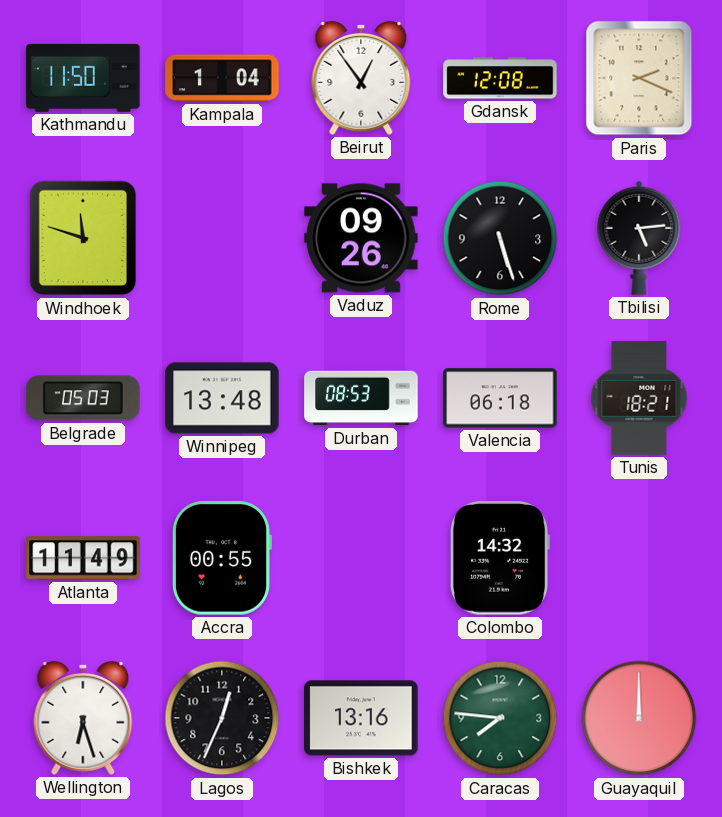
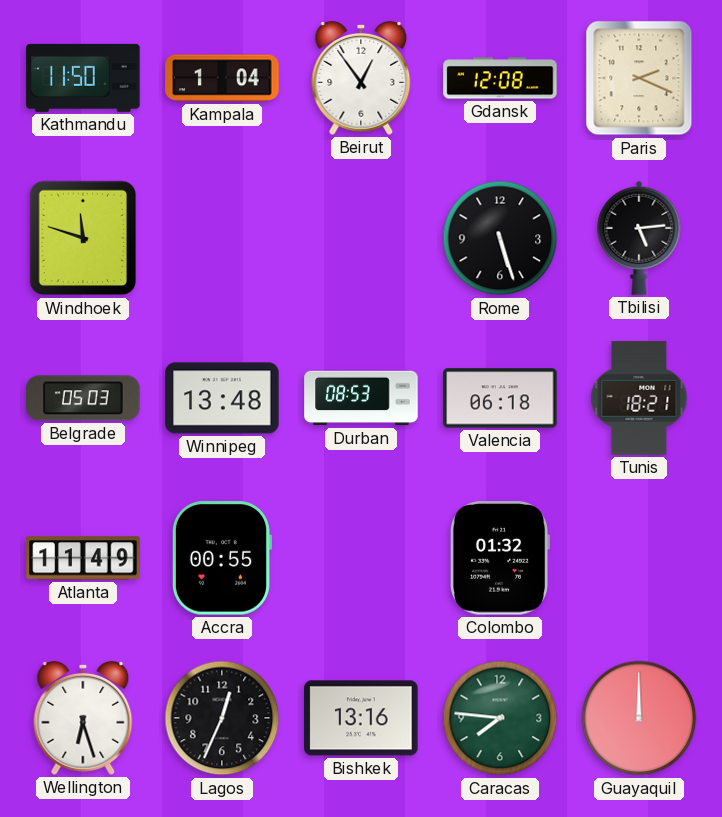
Vaduz: 09:26 -> none (361, 238)
Colombo: 14:32 -> 01:32 (500, 558)
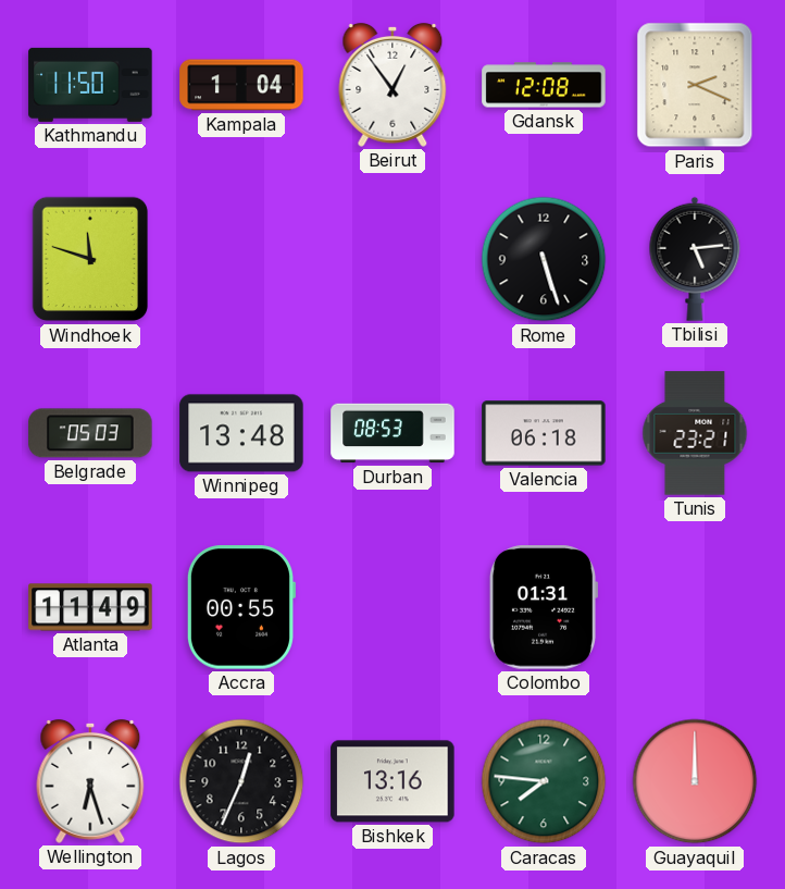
Tunis: 18:21 -> 23:21 (695, 433)
Colombo: 01:32 -> 01:31 (544, 607)
